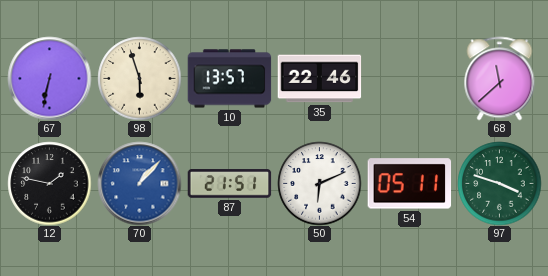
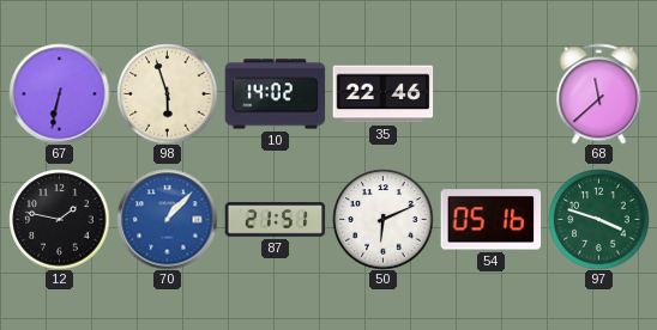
10: 13:57 -> 14:02 (275, 94)
54: 05:11 -> 05:16 (490, 220)
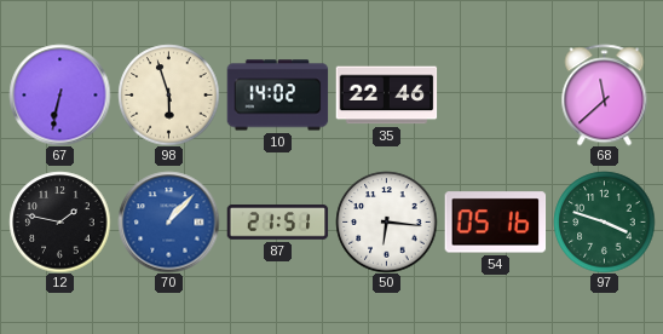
50: 6:11 -> 6:16 (386, 221)
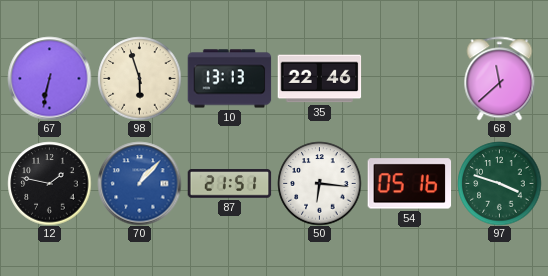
10: 14:02 -> 13:13 (229, 79)
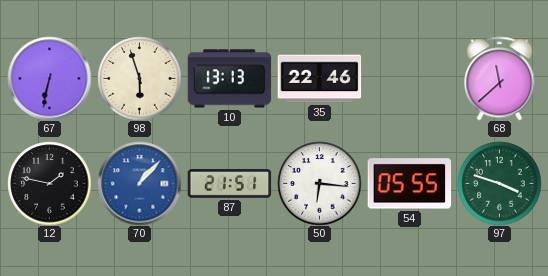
54: 05:16 -> 05:55 (409, 184)
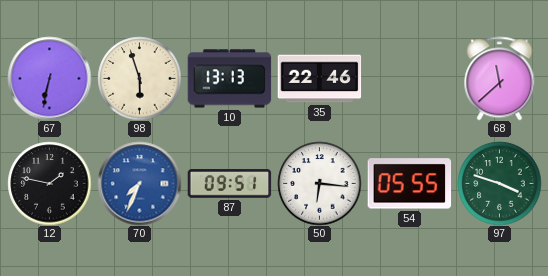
70: 1:07 -> 7:34 (139, 183)
87: 21:51 -> 09:51 (229, 184)
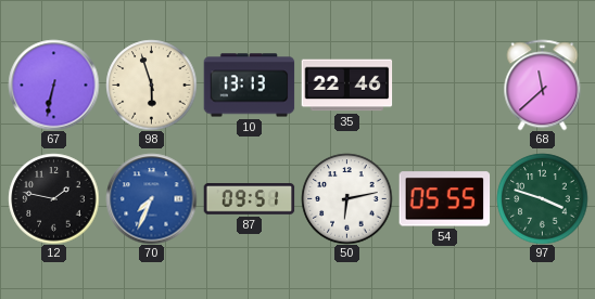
50: 6:16 -> 6:13 (346, 198)
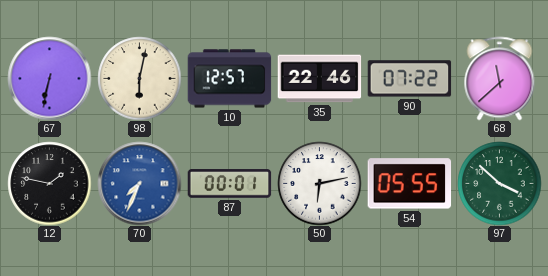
98: 5:57 -> 6:02 (139, 78)
10: 13:13 -> 12:57 (229, 79)
90: none -> 07:22 (409, 79)
87: 09:51 -> 00:01 (229, 184)
97: 3:48 -> 3:52 (499, 183)
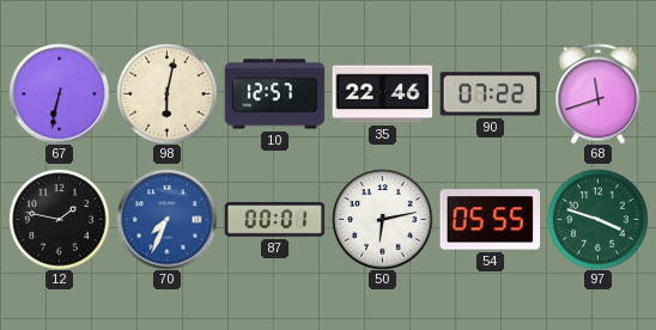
68: 11:38 -> 11:42 (599, 93)
97: 3:52 -> 3:48 (597, 219)
